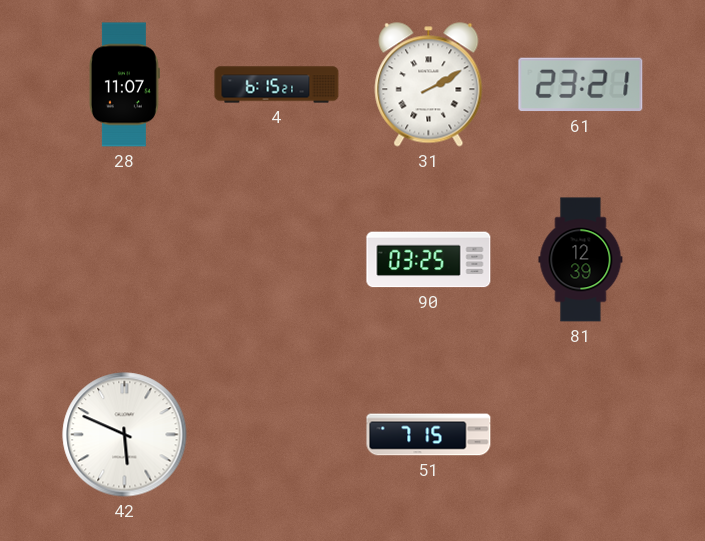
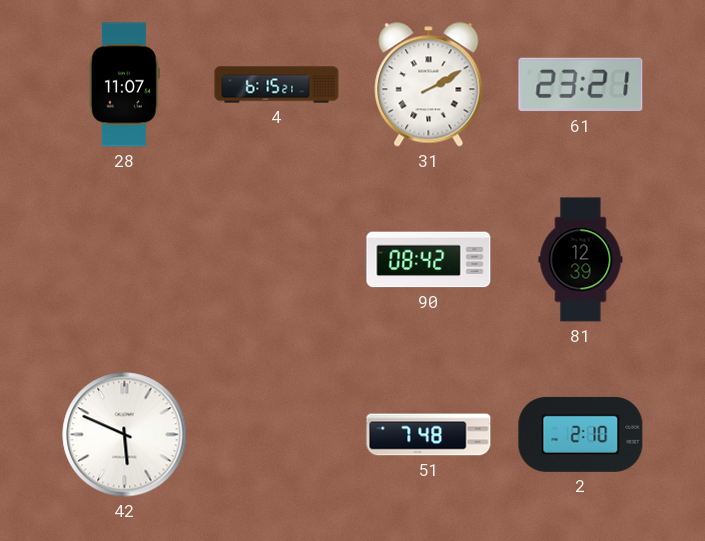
90: 03:25 -> 08:42 (429, 260)
51: 7:15 -> 7:48 (429, 435)
2: none -> 2:10 (581, 434)
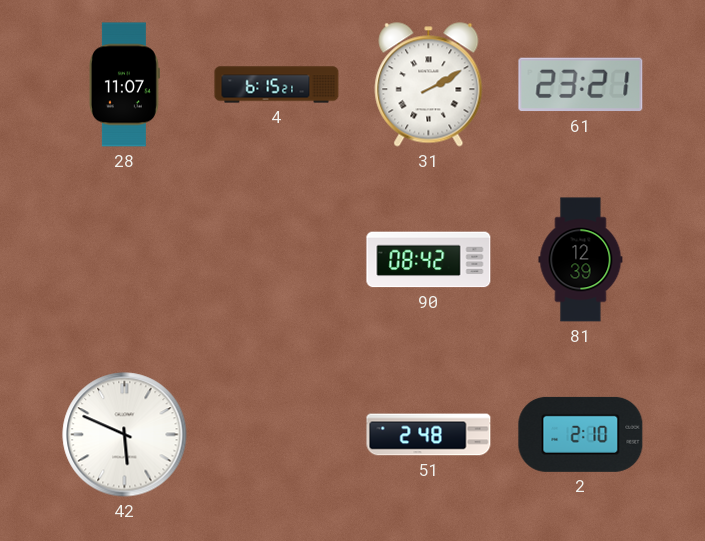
51: 7:48 -> 2:48 (429, 435)
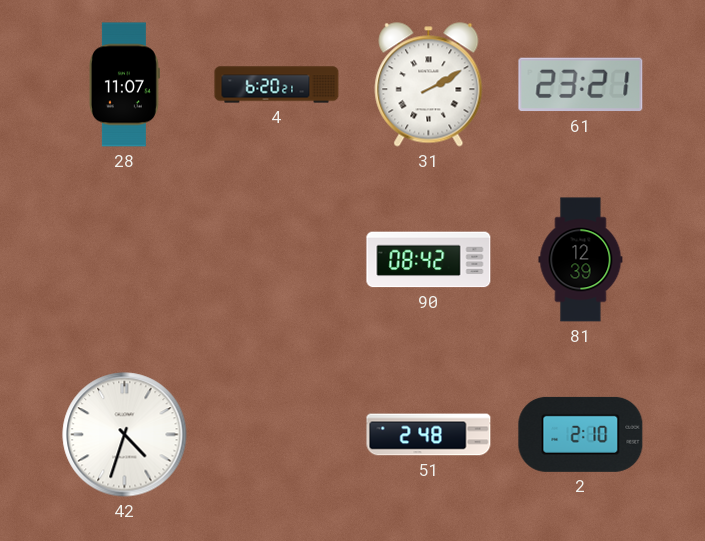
4: 6:15 -> 6:20 (277, 85)
42: 5:49 -> 4:33 (125, 435)
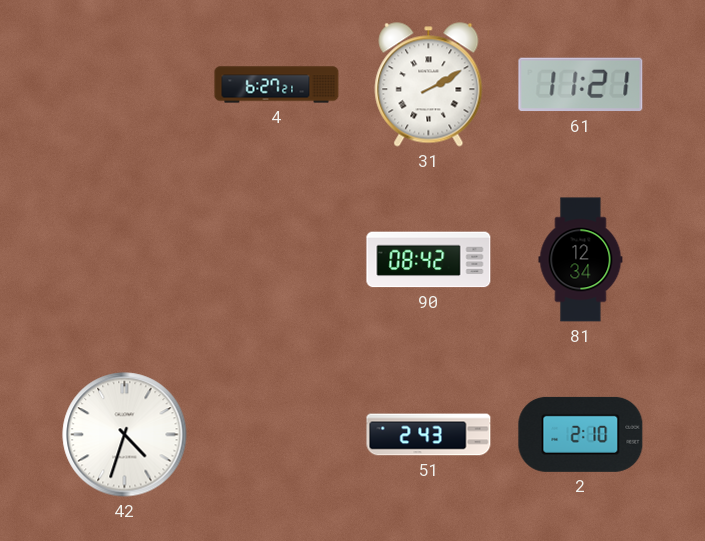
28: 11:07 -> none (124, 85)
4: 6:20 -> 6:27 (277, 85)
61: 23:21 -> 11:21 (581, 85)
81: 12:39 -> 12:34 (581, 260)
51: 2:48 -> 2:43 (429, 435)
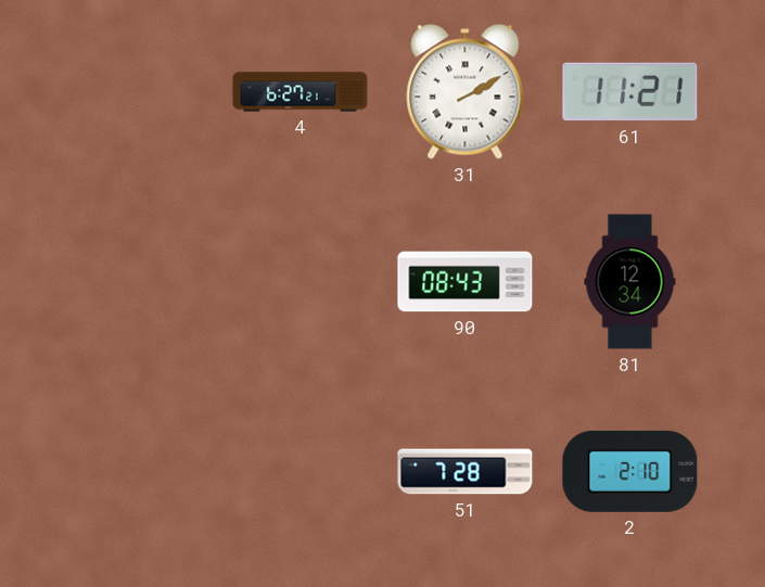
90: 08:42 -> 08:43 (466, 282)
42: 4:33 -> none (125, 435)
51: 2:43 -> 7:28 (466, 472)
